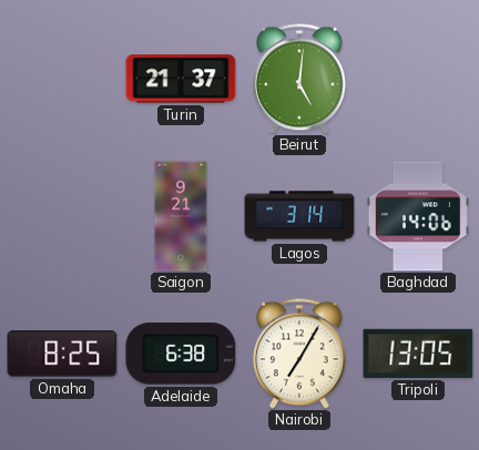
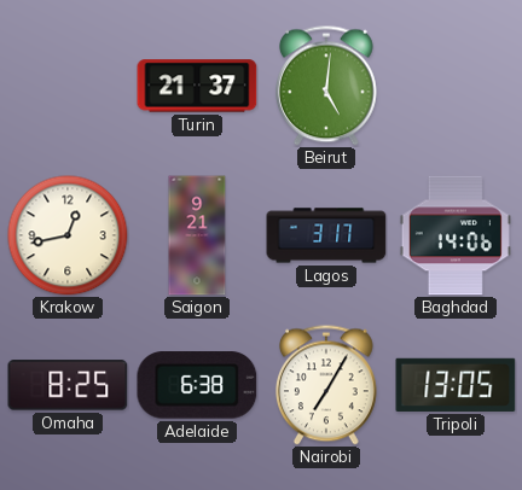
Krakow: none -> 12:43 (68, 235)
Lagos: 3:14 -> 3:17 (326, 235)
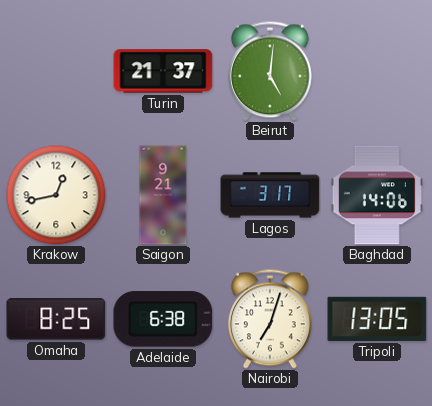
Nairobi: 7:05 -> 7:03 (270, 319)
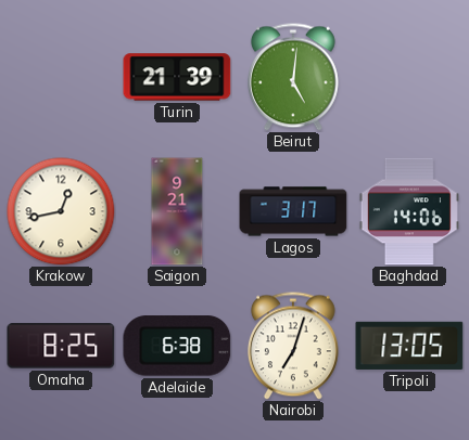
Turin: 21:37 -> 21:39 (177, 77)
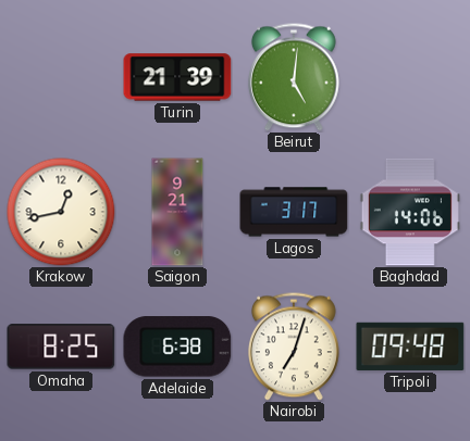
Tripoli: 13:05 -> 09:48 (410, 346)
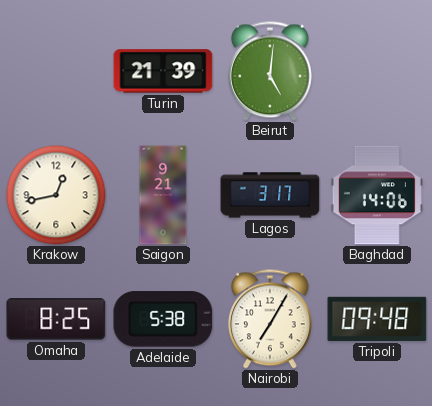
Adelaide: 6:38 -> 5:38 (163, 319)
Nairobi: 7:03 -> 7:05 (270, 319)
